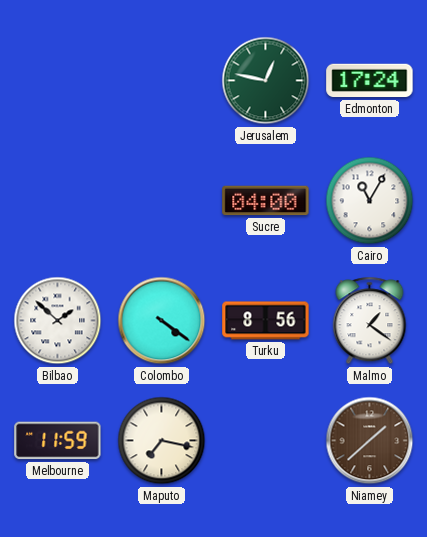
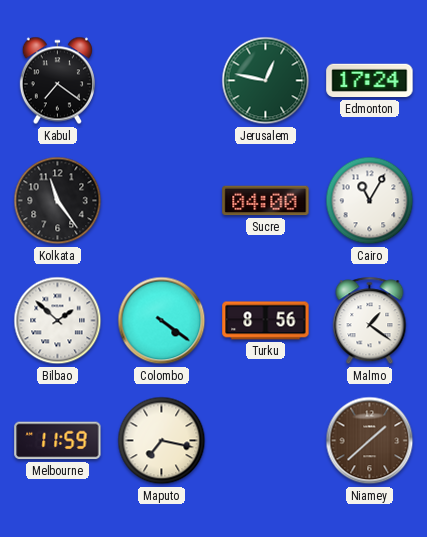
Kabul: none -> 7:21 (57, 81)
Kolkata: none -> 11:24 (58, 201)
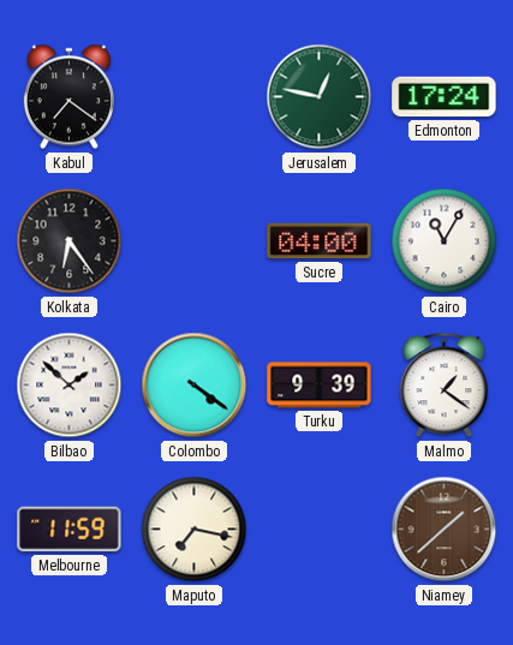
Kolkata: 11:24 -> 6:24 (70, 241)
Turku: 8:56 -> 9:39 (320, 386)
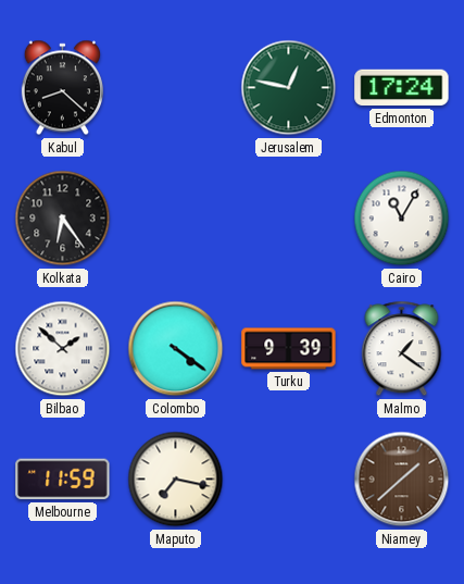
Kabul: 7:21 -> 8:22 (62, 88)
Sucre: 04:00 -> none (320, 241)
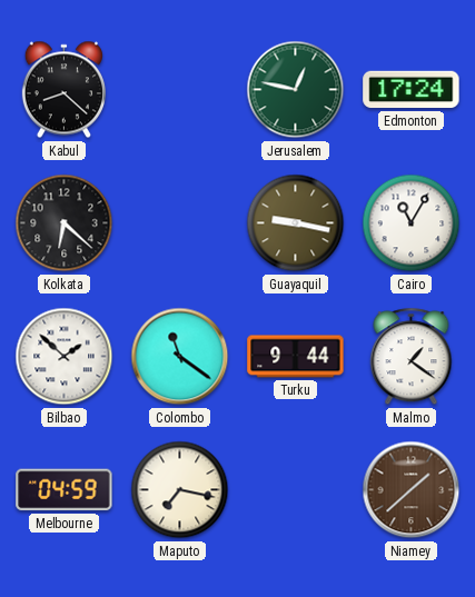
Kolkata: 6:24 -> 6:22 (65, 223)
Guayaquil: none -> 9:17 (296, 223)
Colombo: 4:21 -> 11:21 (180, 357)
Turku: 9:39 -> 9:44 (296, 357)
Melbourne: 11:59 -> 04:59 (65, 490)
